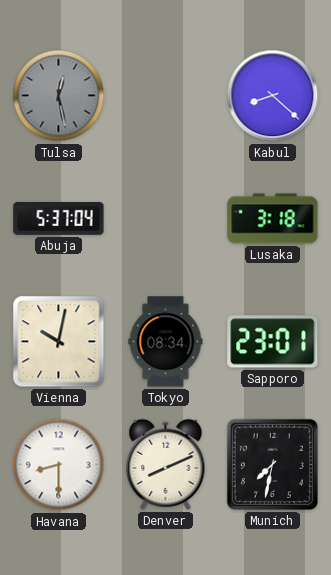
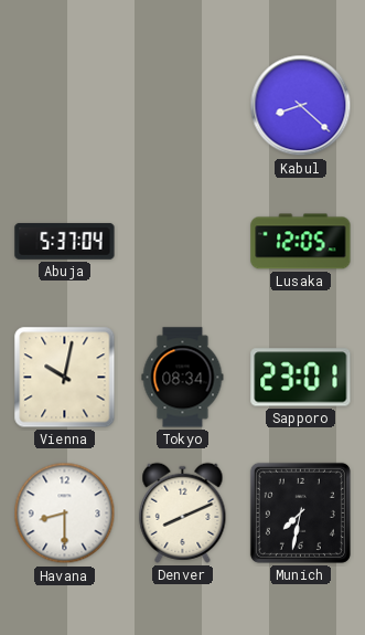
Tulsa: 12:28 -> none (59, 96)
Lusaka: 3:18 -> 12:05 (301, 242)
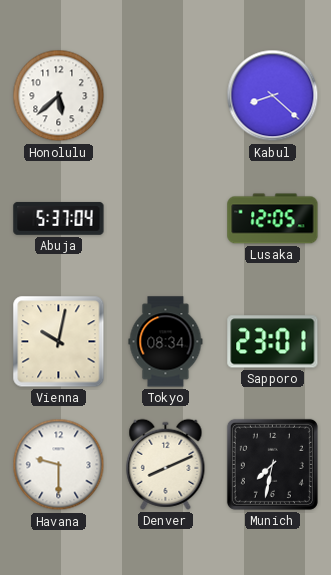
Honolulu: none -> 5:38 (59, 96)
Havana: 8:30 -> 9:30 (59, 465)
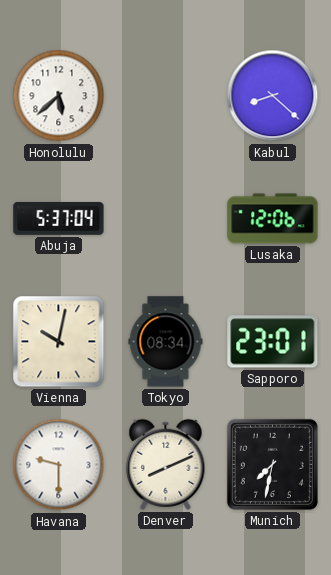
Lusaka: 12:05 -> 12:06 (273, 219)
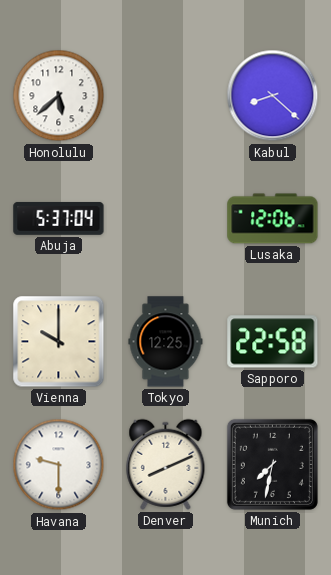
Vienna: 10:02 -> 10:00 (59, 342)
Tokyo: 08:34 -> 12:25 (166, 342)
Sapporo: 23:01 -> 22:58 (273, 342)
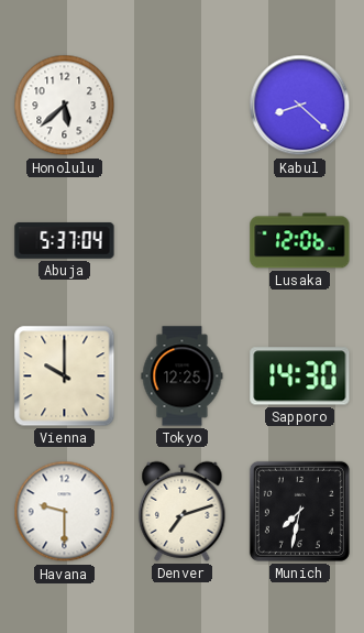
Sapporo: 22:58 -> 14:30 (300, 376)
Denver: 8:11 -> 7:12 (183, 511)
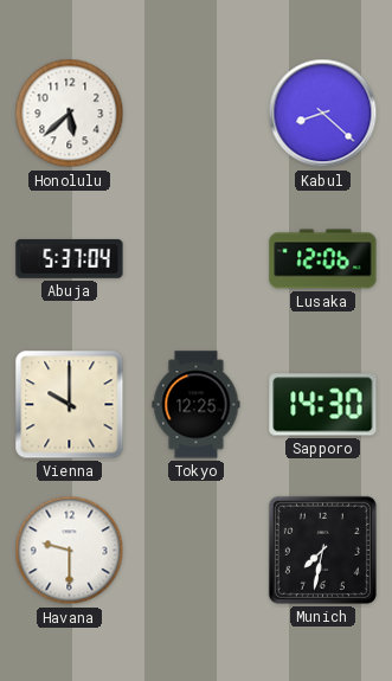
Denver: 7:12 -> none (183, 511)
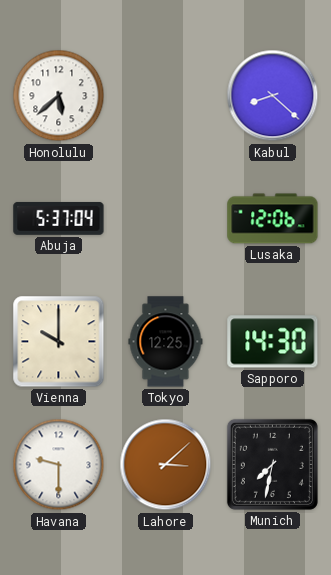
Lahore: none -> 3:08 (166, 465)
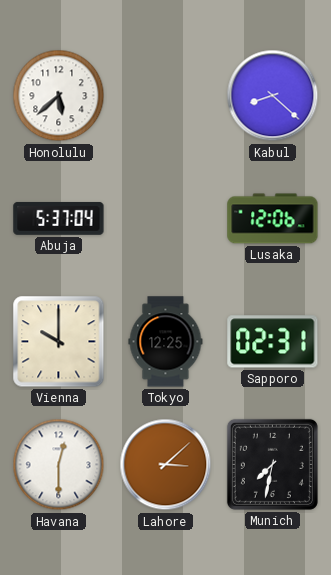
Sapporo: 14:30 -> 02:31 (273, 342)
Havana: 9:30 -> 12:30 (59, 465)
